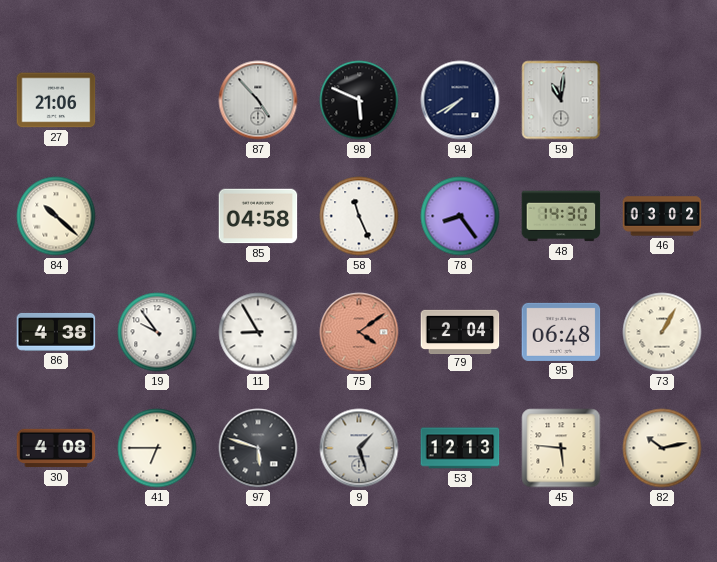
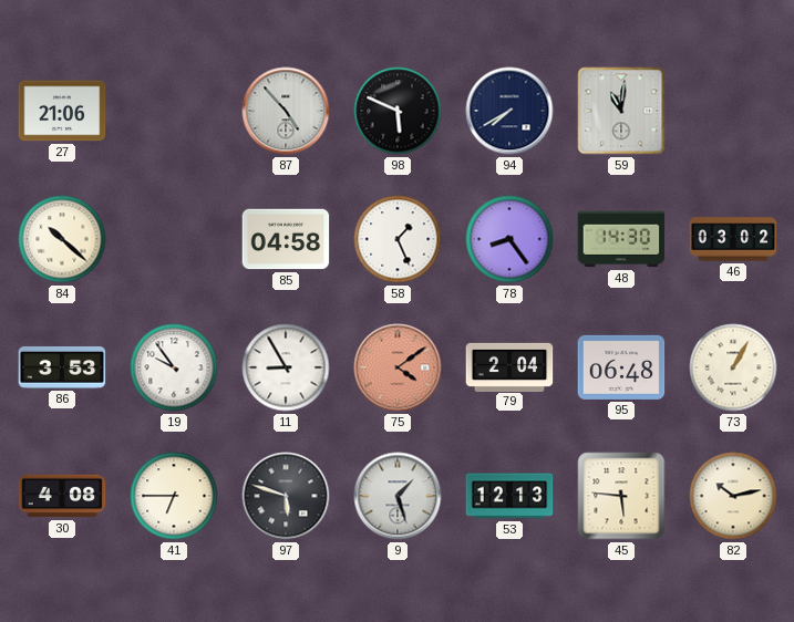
58: 11:26 -> 1:26 (398, 239)
86: 4:38 -> 3:53 (62, 367)
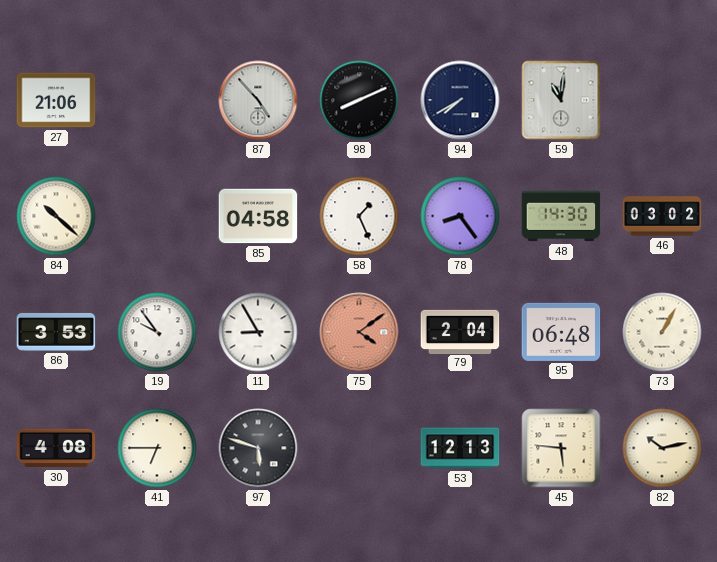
98: 5:49 -> 8:11 (359, 100)
9: 1:27 -> none (398, 496)
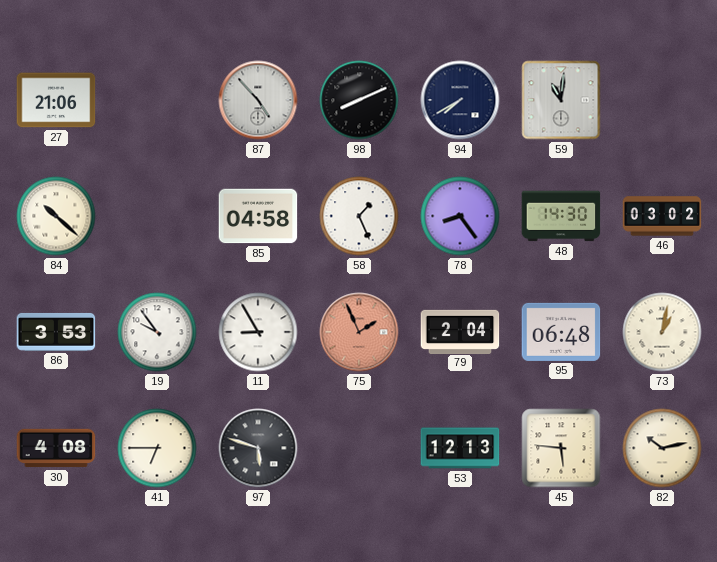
75: 4:09 -> 1:56 (359, 332)
73: 1:05 -> 1:02 (662, 332)
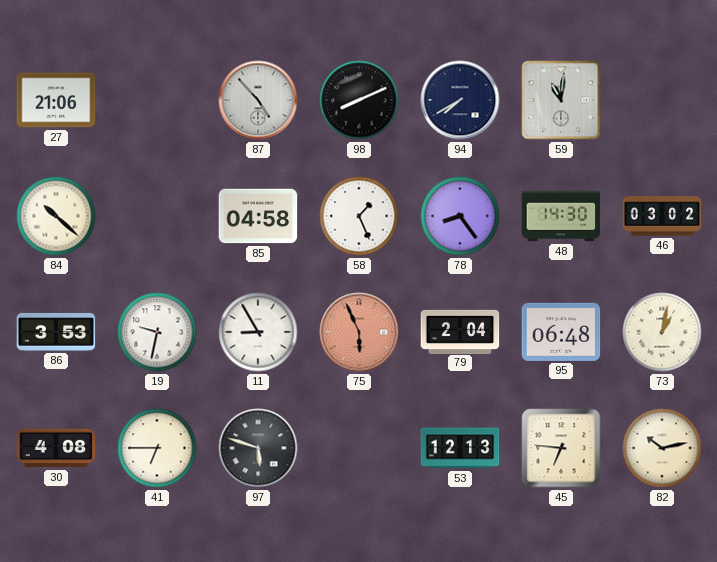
19: 9:54 -> 9:32 (157, 332)
75: 1:56 -> 5:56 (359, 332)
45: 5:46 -> 6:46 (561, 448)
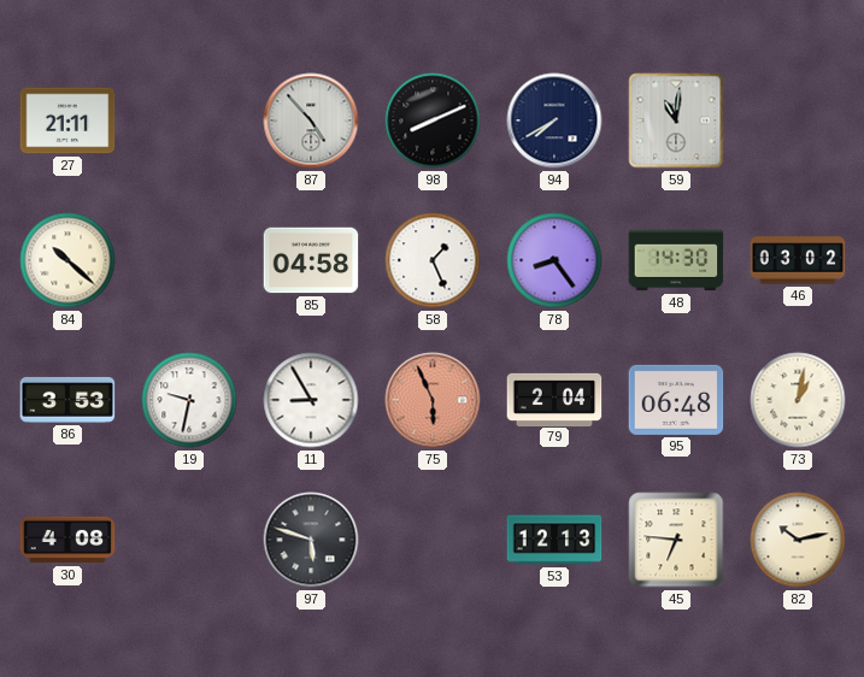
27: 21:06 -> 21:11 (67, 120)
41: 6:45 -> none (157, 448)
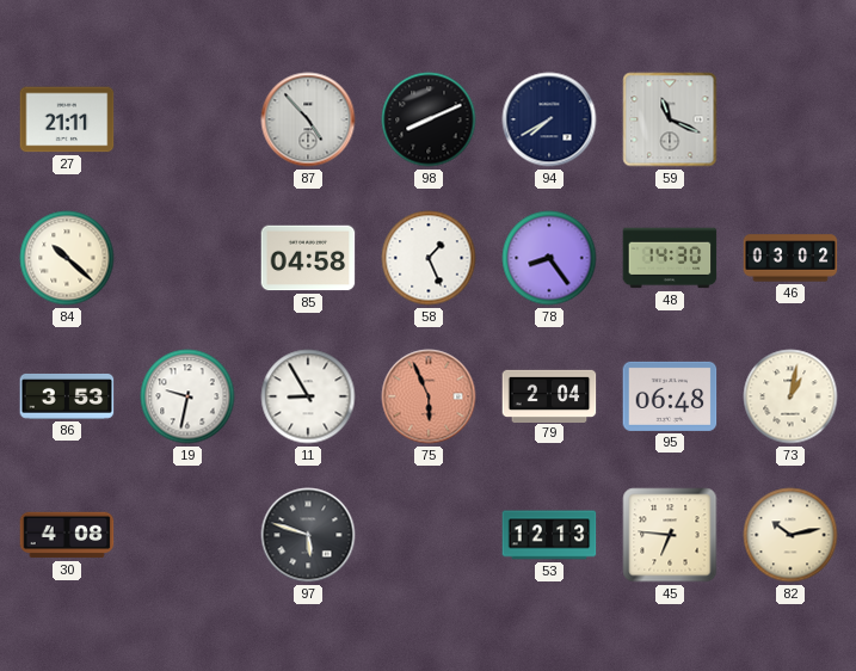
59: 11:01 -> 11:19 (670, 119)
